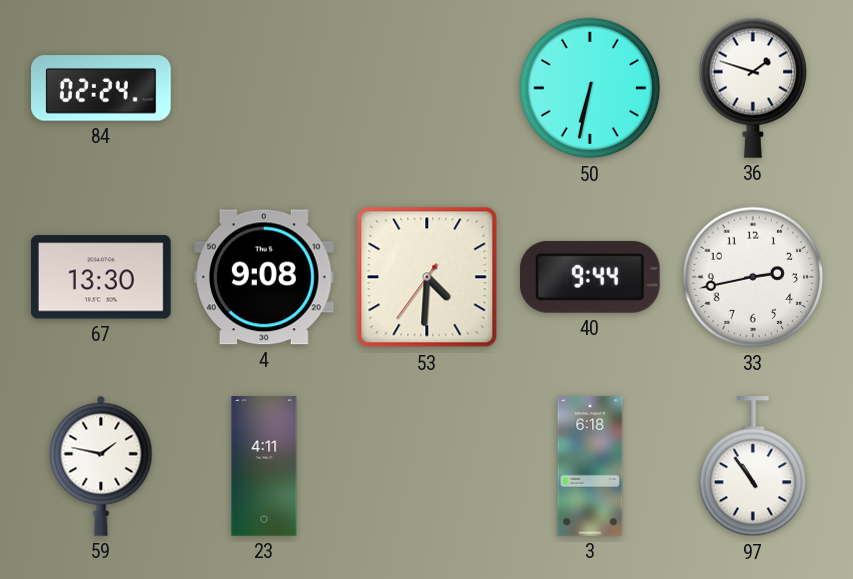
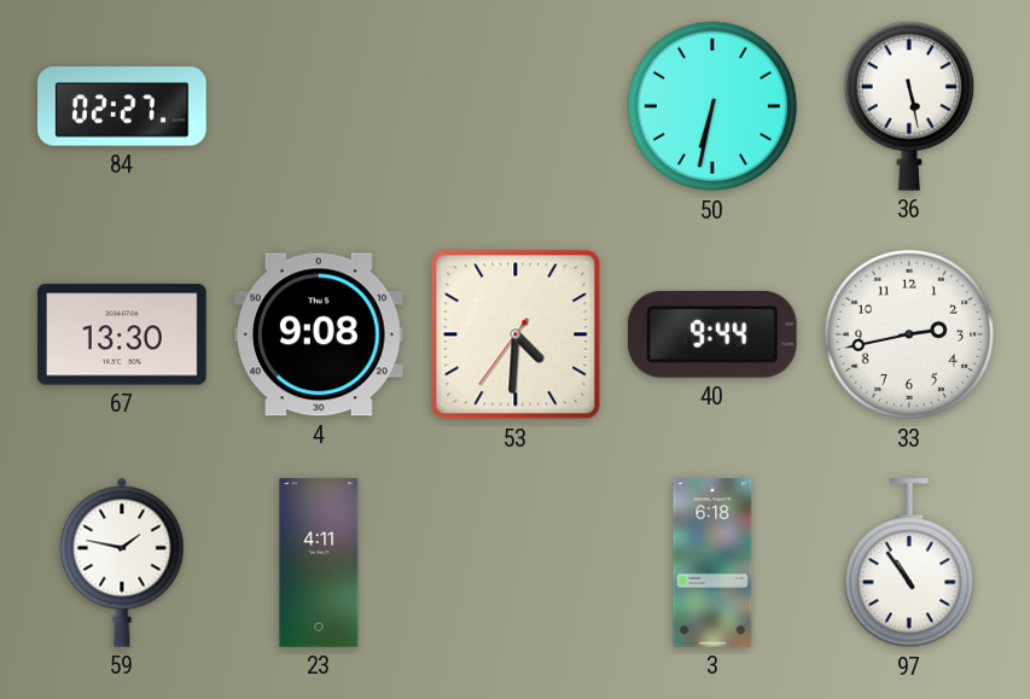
84: 02:24 -> 02:27 (123, 106)
36: 1:48 -> 5:28 (908, 106)
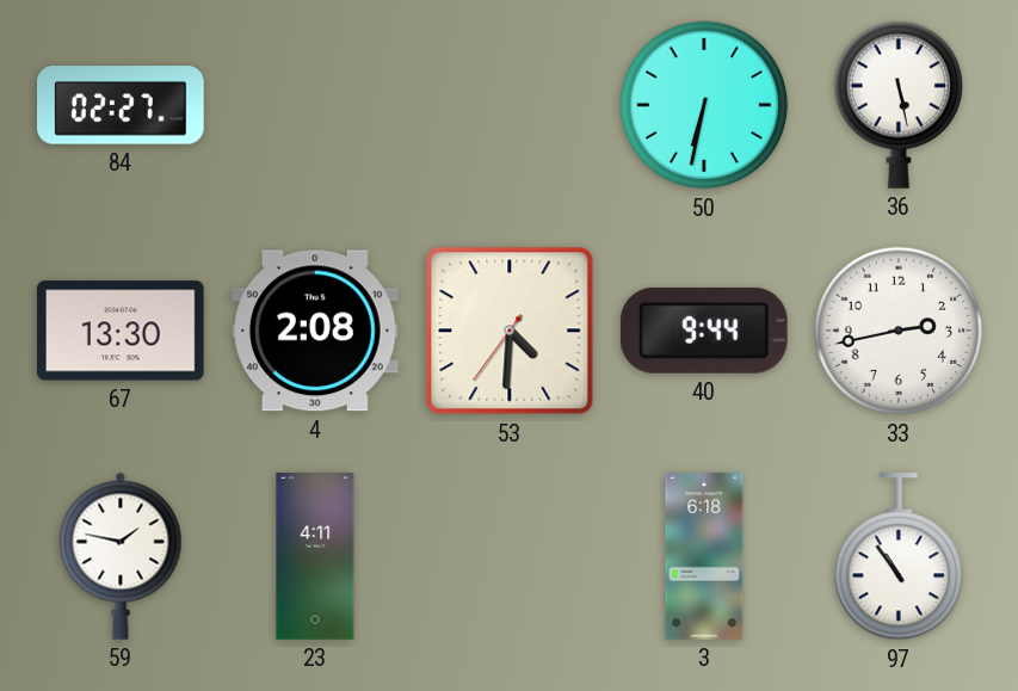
4: 9:08 -> 2:08 (316, 331)
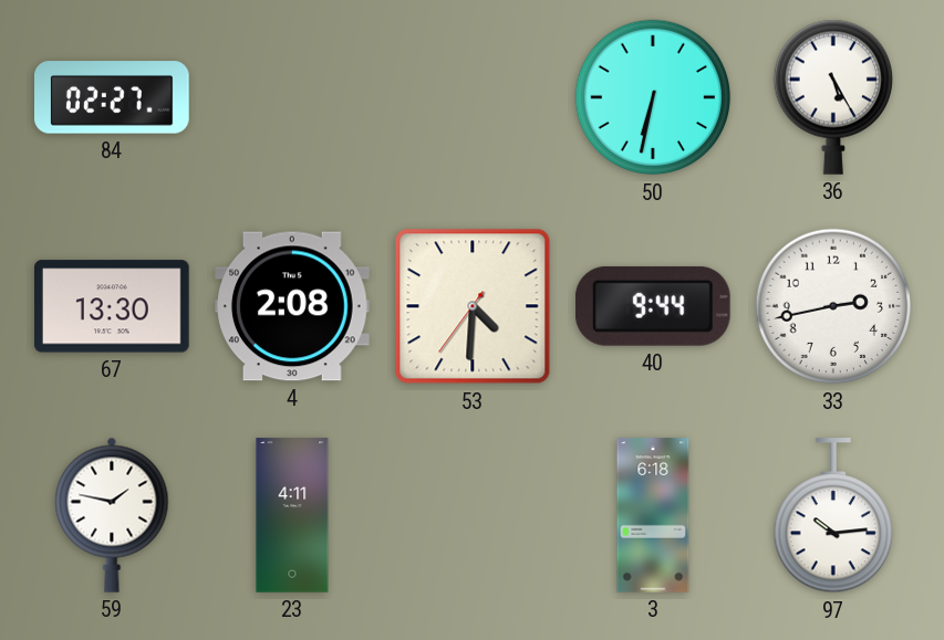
36: 5:28 -> 5:25 (832, 97)
97: 10:54 -> 10:14 (832, 516)
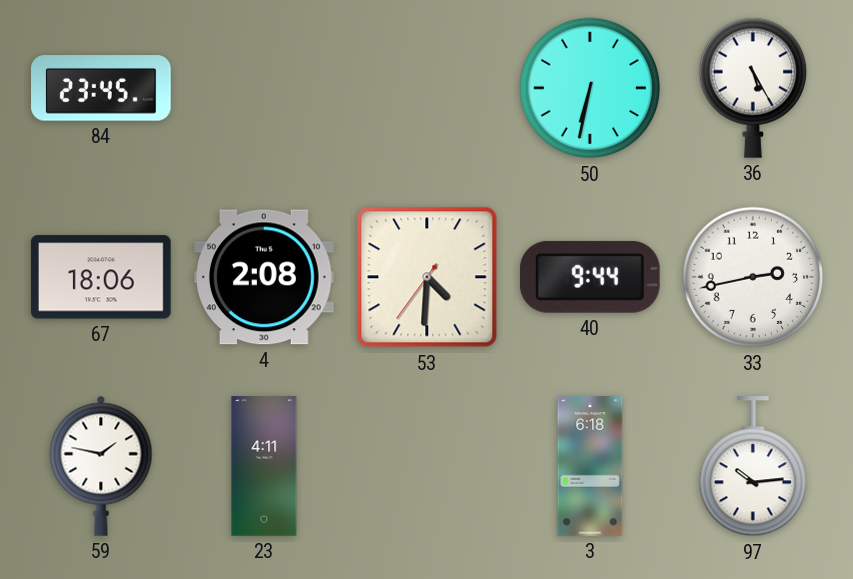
84: 02:27 -> 23:45 (102, 88)
67: 13:30 -> 18:06 (102, 277)
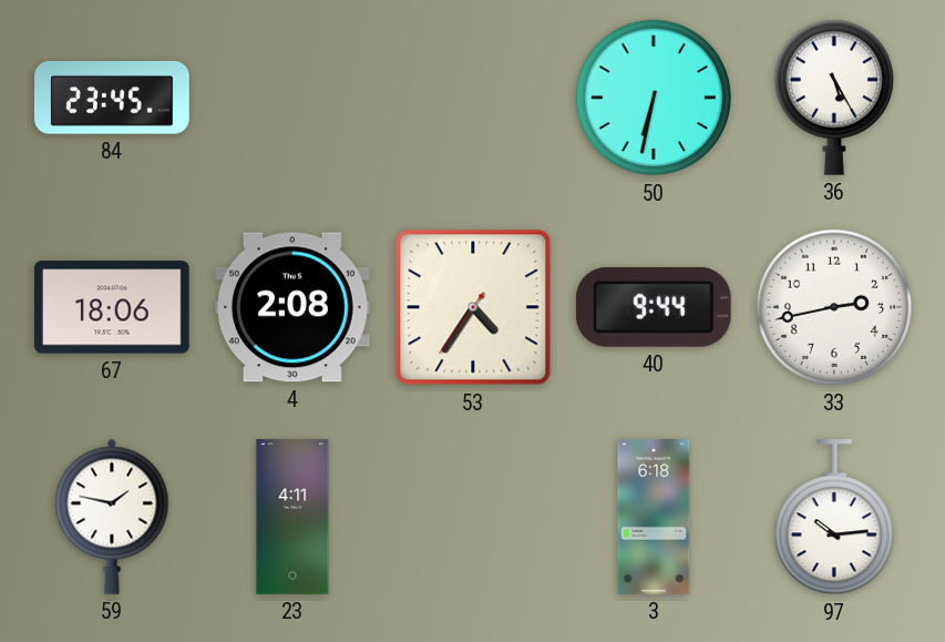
53: 4:30 -> 4:35 (473, 307)
